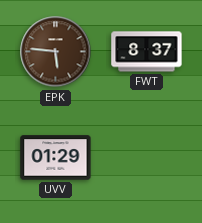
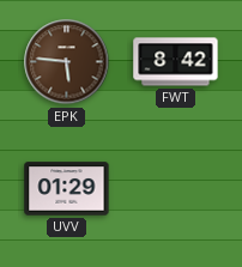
FWT: 8:37 -> 8:42 (176, 62)
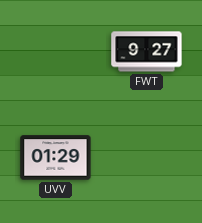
EPK: 5:46 -> none (67, 62)
FWT: 8:42 -> 9:27 (147, 52)
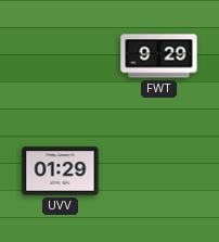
FWT: 9:27 -> 9:29 (159, 56)
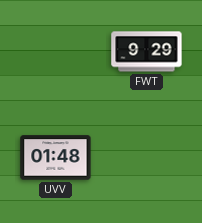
UVV: 01:29 -> 01:48 (56, 158)
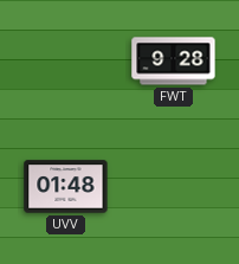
FWT: 9:29 -> 9:28 (174, 62)
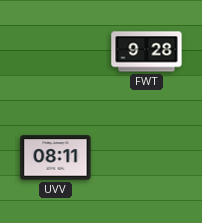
UVV: 01:48 -> 08:11 (56, 158)
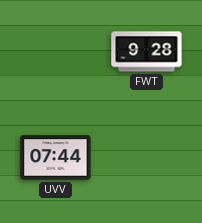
UVV: 08:11 -> 07:44 (56, 158)
